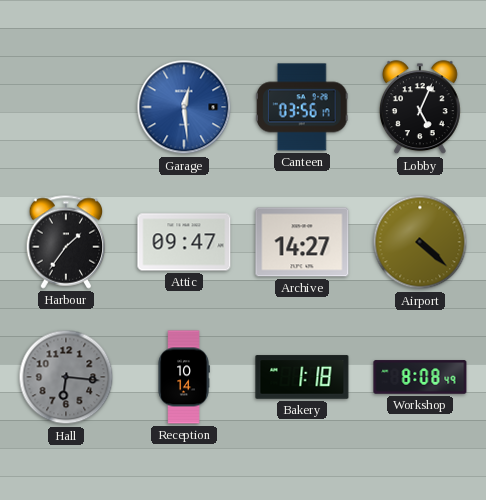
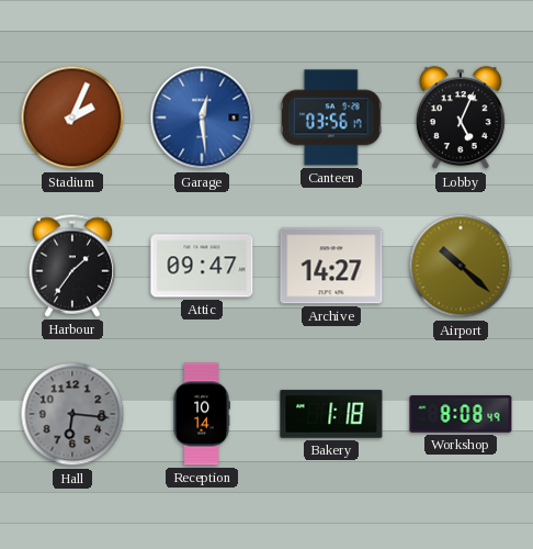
Stadium: none -> 2:04 (72, 117)
Airport: 4:22 -> 10:22 (461, 266)
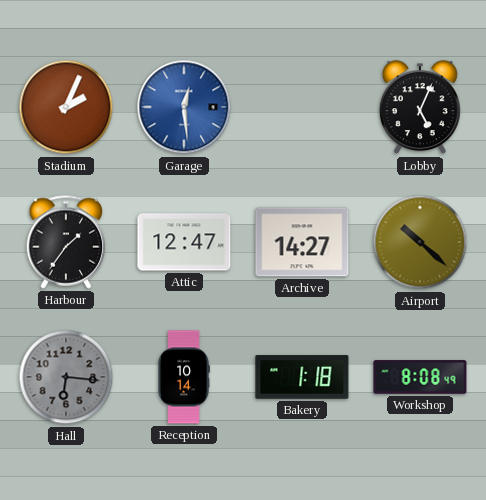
Canteen: 03:56 -> none (331, 117)
Attic: 09:47 -> 12:47 (184, 242)
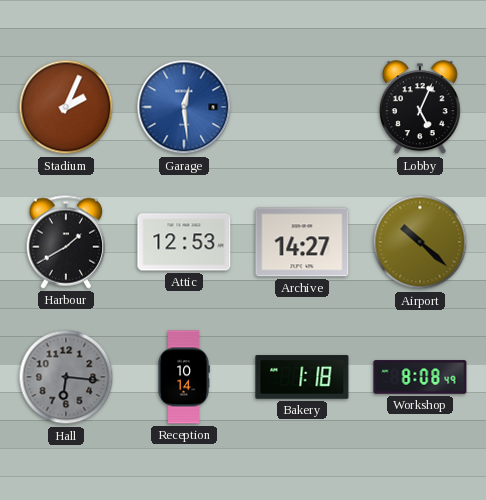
Harbour: 1:36 -> 1:40 (66, 242)
Attic: 12:47 -> 12:53 (184, 242)
